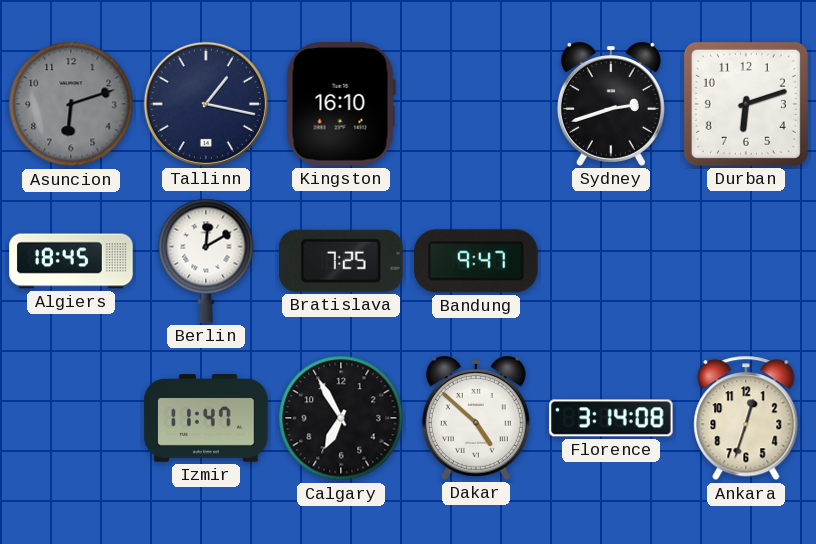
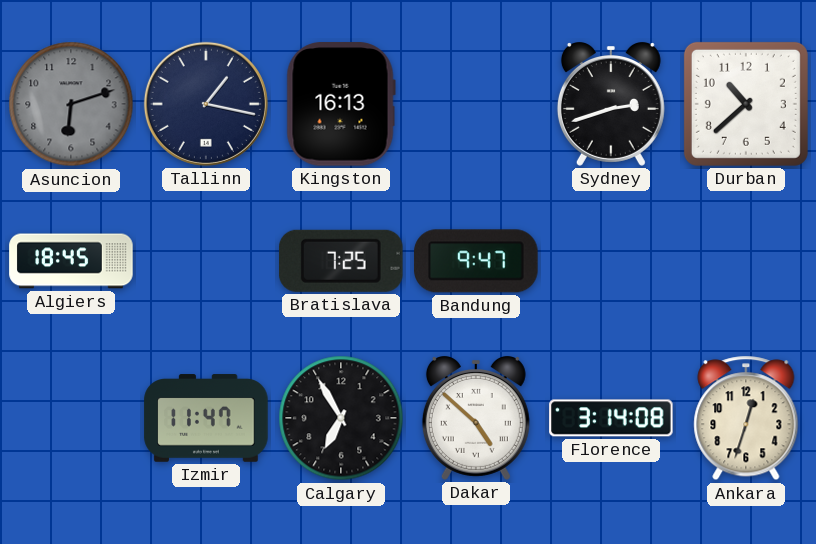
Kingston: 16:10 -> 16:13 (341, 104)
Durban: 6:12 -> 10:38 (746, 104)
Berlin: 12:10 -> none (206, 261)
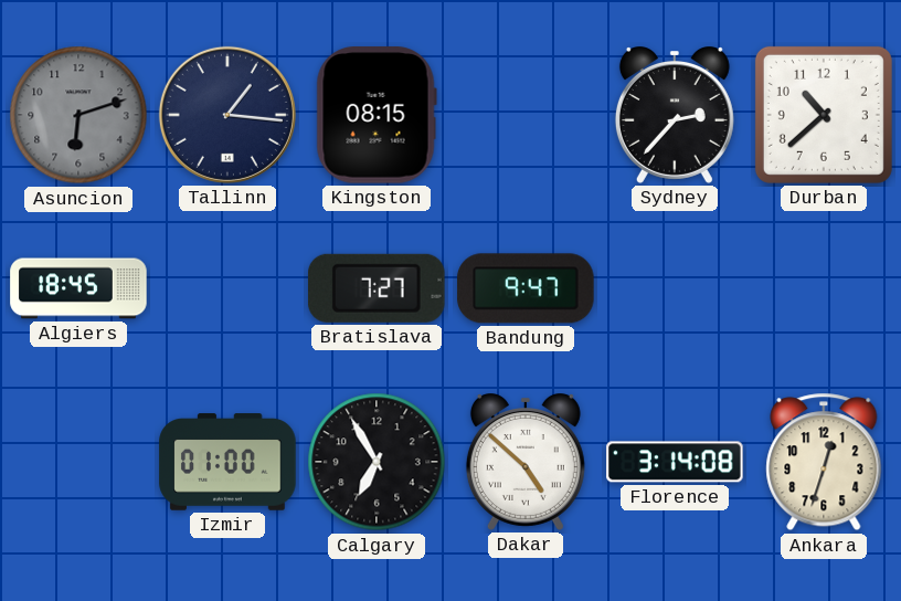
Tallinn: 1:17 -> 1:16 (227, 115)
Kingston: 16:13 -> 08:15 (377, 115)
Sydney: 2:42 -> 2:37 (675, 116)
Bratislava: 7:25 -> 7:27 (378, 288)
Izmir: 11:47 -> 01:00 (227, 462)
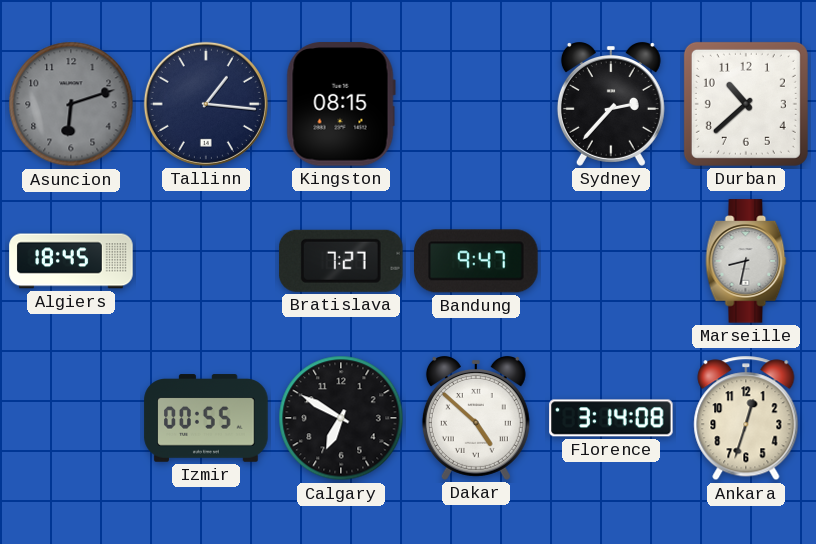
Marseille: none -> 8:32 (746, 261)
Izmir: 01:00 -> 00:55 (206, 418)
Calgary: 6:55 -> 6:50 (341, 418)
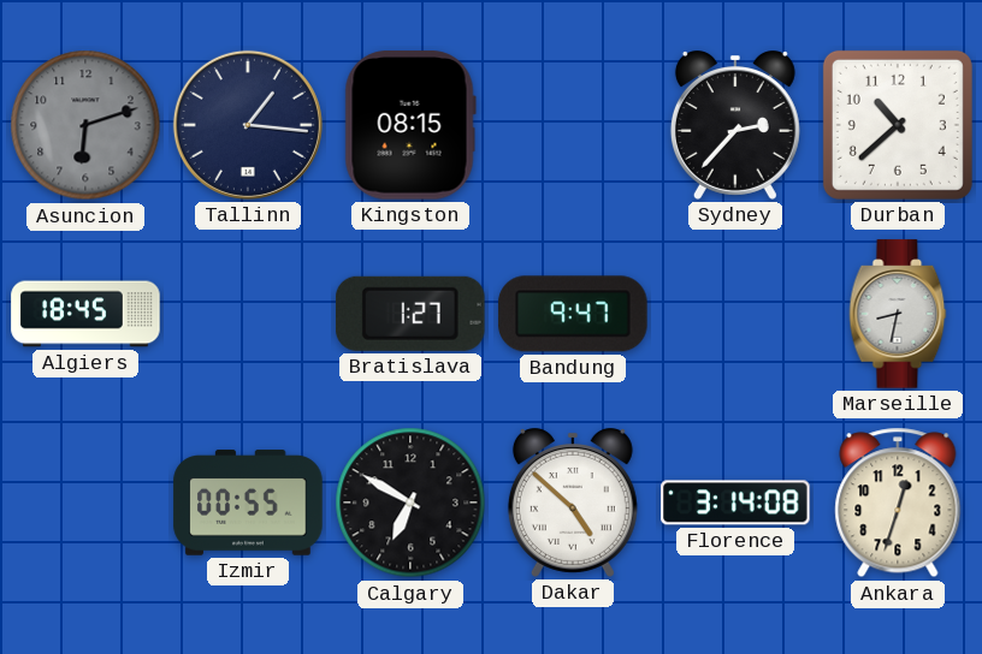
Bratislava: 7:27 -> 1:27 (412, 314)
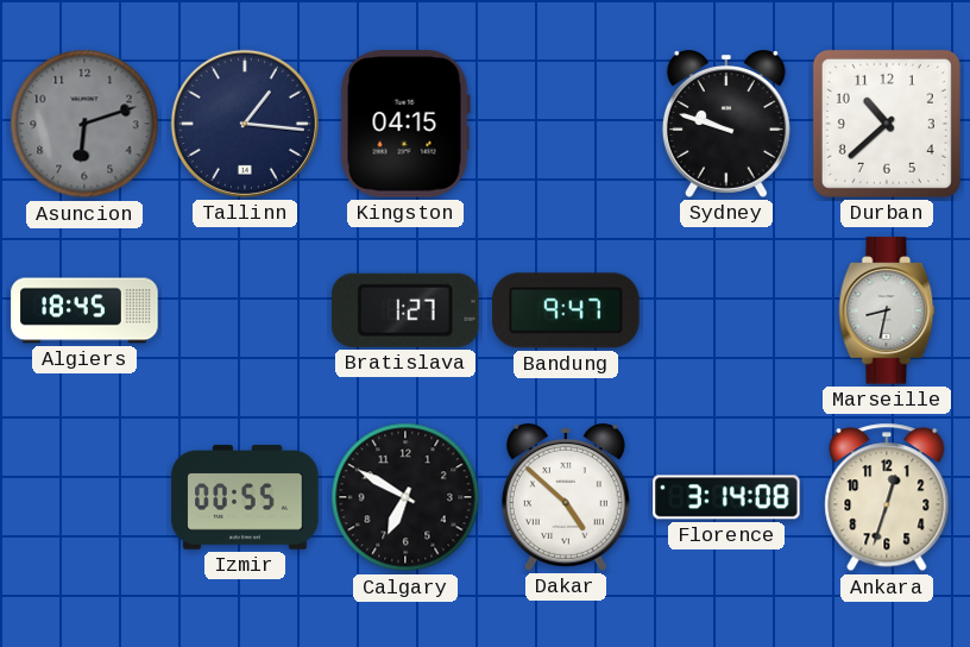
Kingston: 08:15 -> 04:15 (405, 124)
Sydney: 2:37 -> 9:48 (726, 125)
